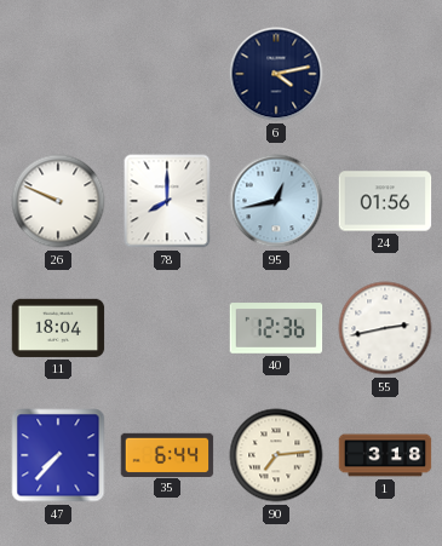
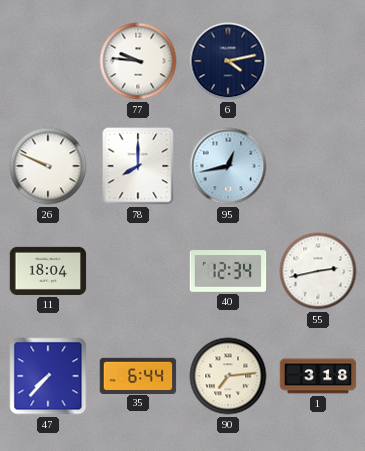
77: none -> 9:46 (138, 61)
24: 01:56 -> none (385, 201)
40: 12:36 -> 12:34 (228, 271)
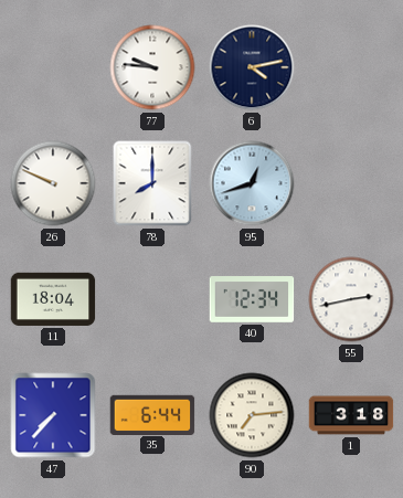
95: 12:43 -> 12:42 (252, 183)
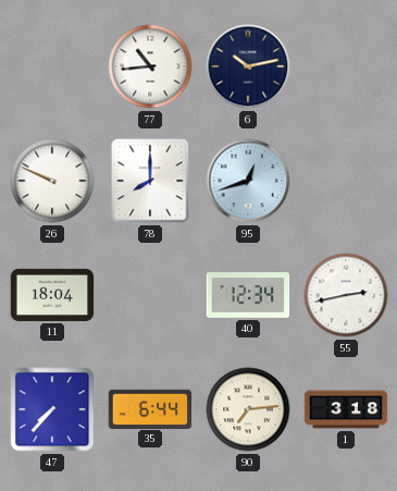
77: 9:46 -> 10:44 (150, 66)
6: 4:13 -> 10:13 (248, 66)
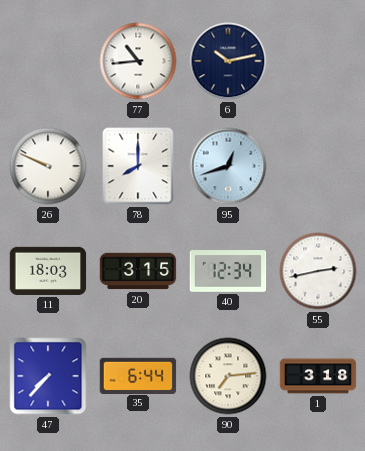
11: 18:04 -> 18:03 (48, 271)
20: none -> 3:15 (138, 271)
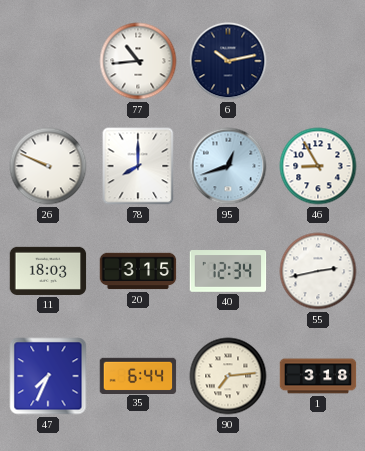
46: none -> 8:55 (318, 166)
47: 7:37 -> 7:34 (48, 376)
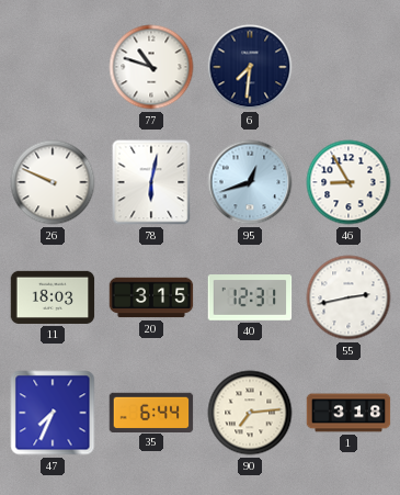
77: 10:44 -> 10:48 (151, 67)
6: 10:13 -> 7:31 (250, 67)
78: 8:00 -> 6:02 (151, 182)
40: 12:34 -> 12:31 (250, 297)
